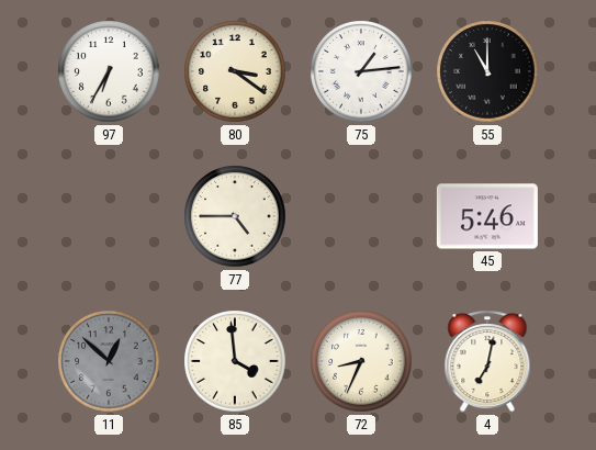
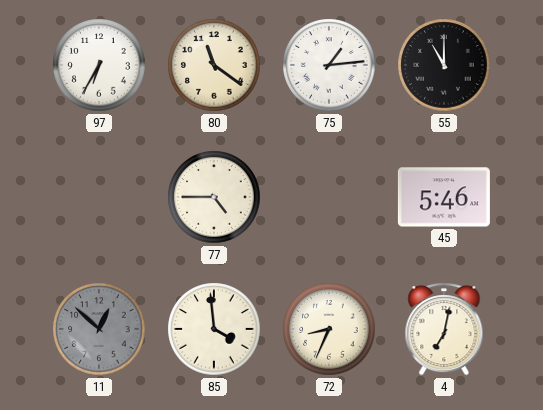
80: 3:21 -> 11:21 (214, 65)
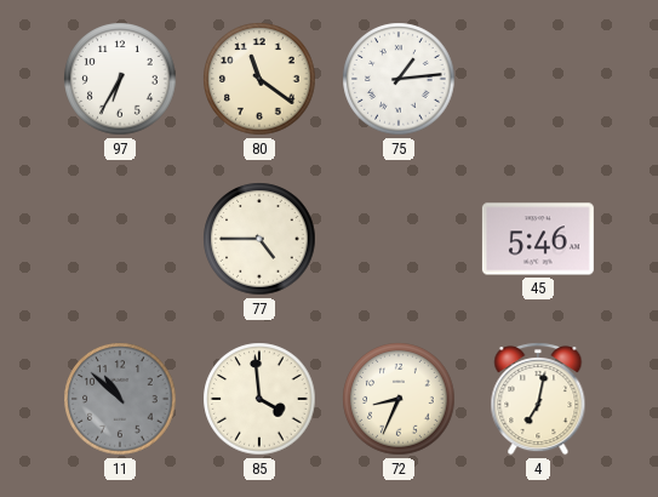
55: 11:00 -> none (444, 65)
11: 12:52 -> 10:52 (120, 399)
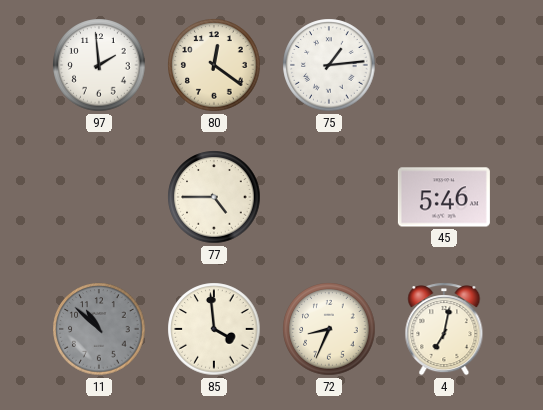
97: 6:35 -> 1:59 (99, 65)
80: 11:21 -> 12:21 (214, 65)
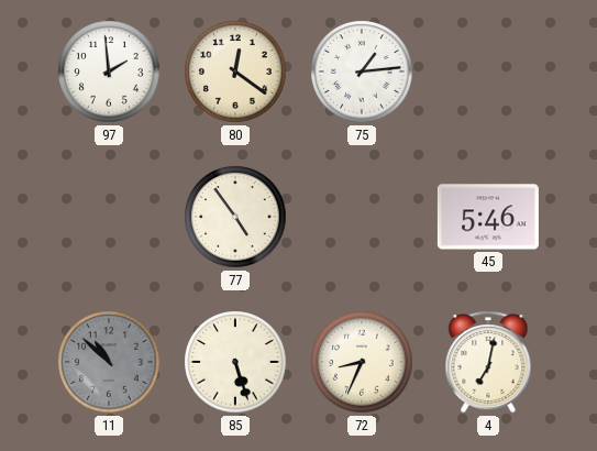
77: 4:45 -> 4:54 (235, 217)
85: 3:59 -> 5:27 (235, 362)
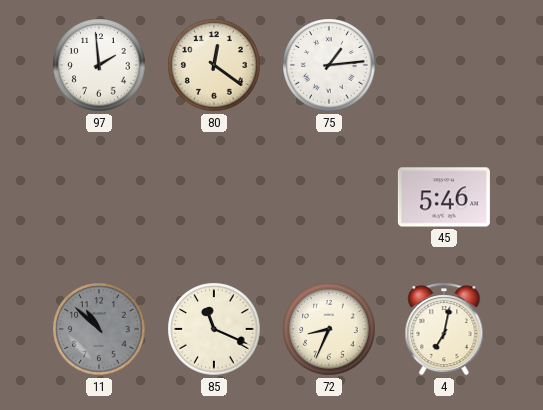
77: 4:54 -> none (235, 217)
85: 5:27 -> 11:19 (214, 329)
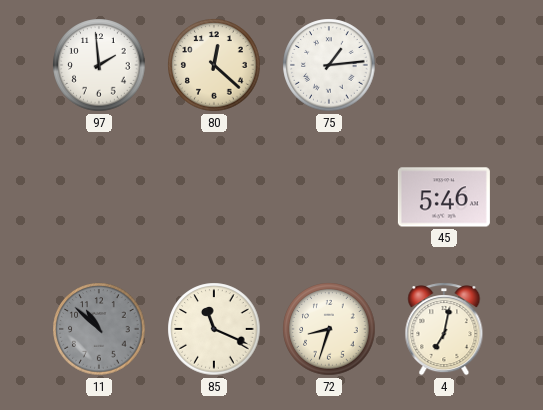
80: 12:21 -> 12:22 (214, 65)
72: 8:34 -> 8:33 (329, 329)
